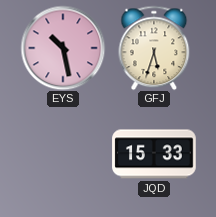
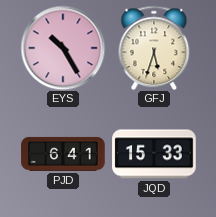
EYS: 10:28 -> 10:25 (63, 48)
PJD: none -> 6:41 (63, 154)
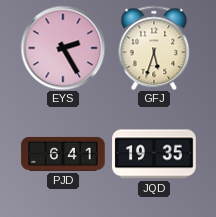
EYS: 10:25 -> 2:25 (63, 48)
JQD: 15:33 -> 19:35 (154, 154)
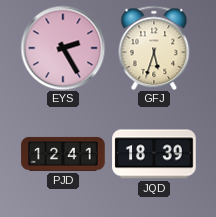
PJD: 6:41 -> 12:41 (63, 154)
JQD: 19:35 -> 18:39 (154, 154)
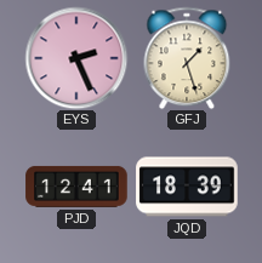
EYS: 2:25 -> 2:26 (76, 58)
GFJ: 5:33 -> 1:27 (187, 58)
